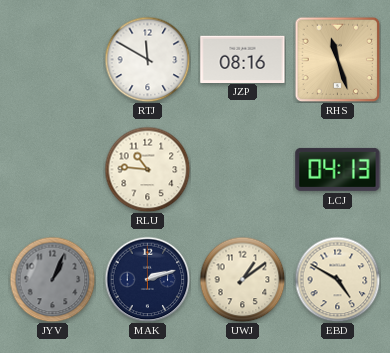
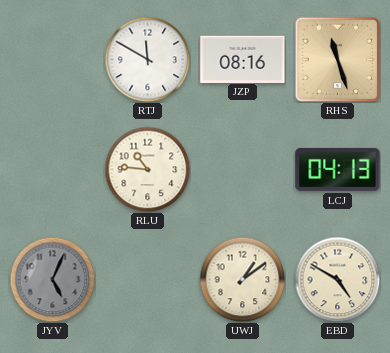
JYV: 1:04 -> 5:04 (52, 279)
MAK: 2:12 -> none (147, 279)
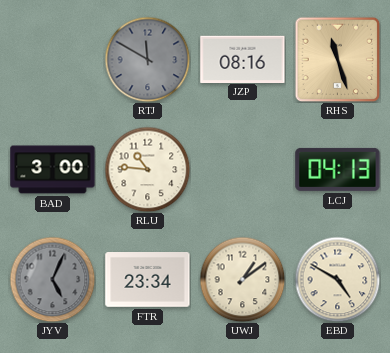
RTJ dial: white -> grey (147, 59)
BAD: none -> 3:00 (53, 170)
FTR: none -> 23:34 (148, 280)
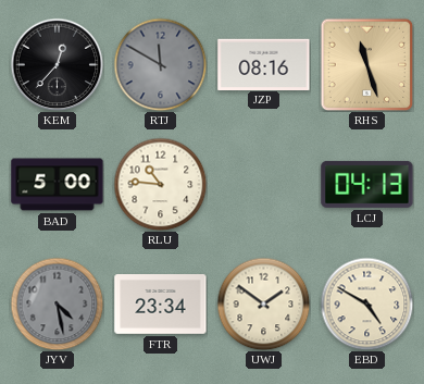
KEM: none -> 12:37 (57, 64)
BAD: 3:00 -> 5:00 (58, 185)
JYV: 5:04 -> 4:28 (57, 304)
UWJ: 1:09 -> 1:51 (263, 304)
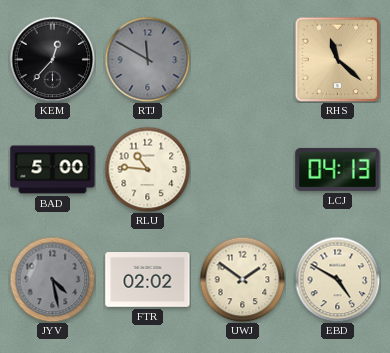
JZP: 08:16 -> none (264, 64)
RHS: 11:27 -> 11:22 (337, 59)
FTR: 23:34 -> 02:02 (148, 280)
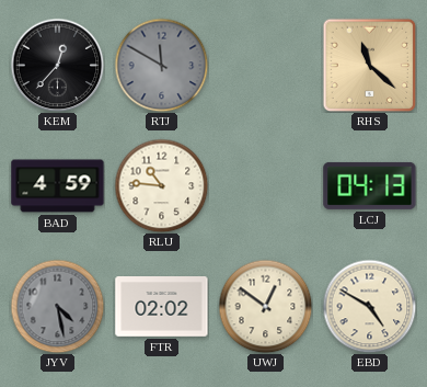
BAD: 5:00 -> 4:59 (58, 186)
UWJ: 1:51 -> 12:51 (265, 306)
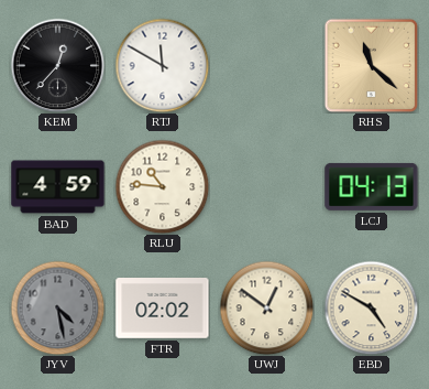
RTJ dial: grey -> white (162, 65)
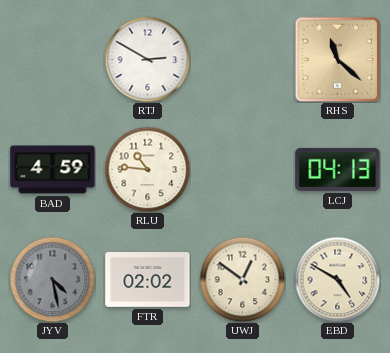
KEM: 12:37 -> none (57, 65)
RTJ: 11:50 -> 2:50 (147, 59)
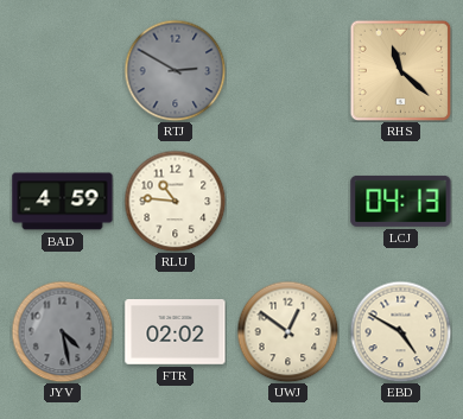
RTJ dial: white -> grey (175, 70)
